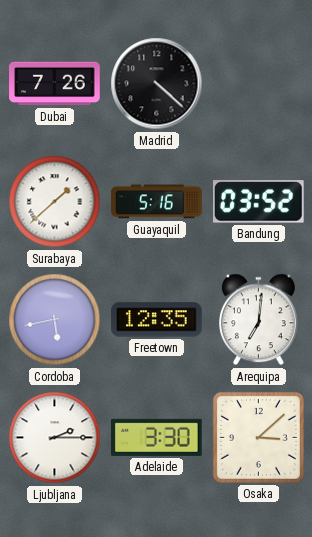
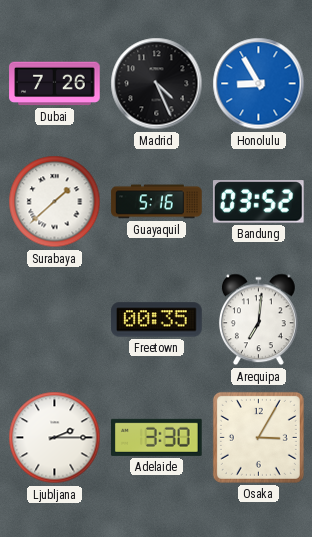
Madrid: 4:22 -> 4:26 (157, 84)
Honolulu: none -> 8:55 (259, 84)
Cordoba: 5:43 -> none (55, 320)
Freetown: 12:35 -> 00:35 (157, 320)
Osaka: 3:08 -> 3:05 (258, 437)
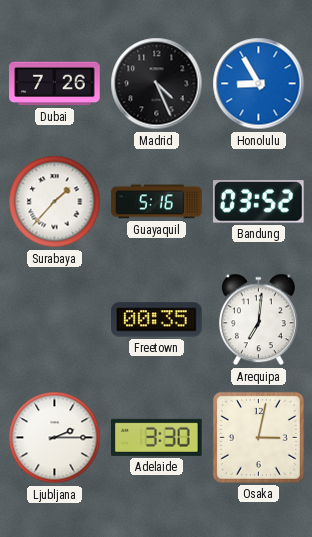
Surabaya: 1:38 -> 1:37 (55, 202)
Osaka: 3:05 -> 3:02 (258, 437)
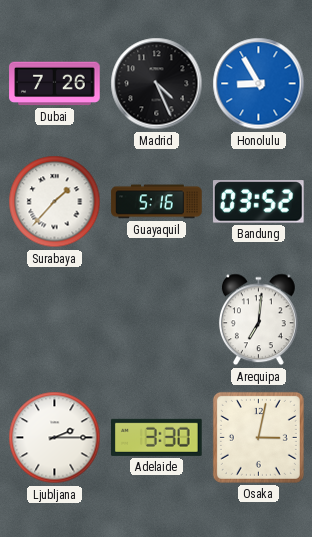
Freetown: 00:35 -> none (157, 320)
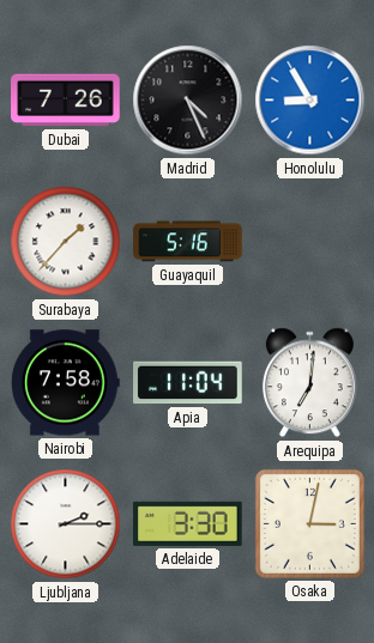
Bandung: 03:52 -> none (259, 202)
Nairobi: none -> 7:58 (65, 383)
Apia: none -> 11:04 (188, 383)
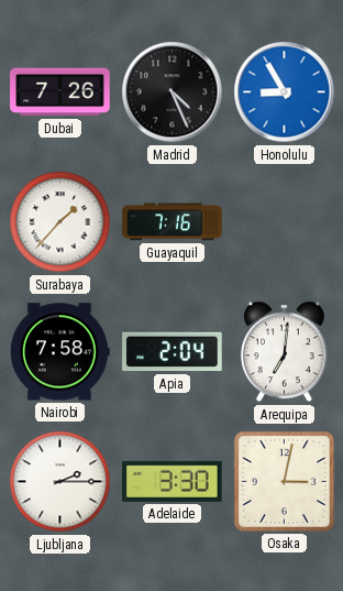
Guayaquil: 5:16 -> 7:16 (173, 222)
Apia: 11:04 -> 2:04 (173, 352)
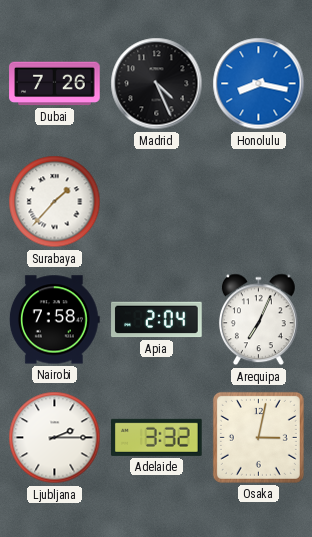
Honolulu: 8:55 -> 8:17 (259, 84)
Guayaquil: 7:16 -> none (173, 222)
Arequipa: 7:01 -> 7:04 (258, 320)
Adelaide: 3:30 -> 3:32 (157, 437)
